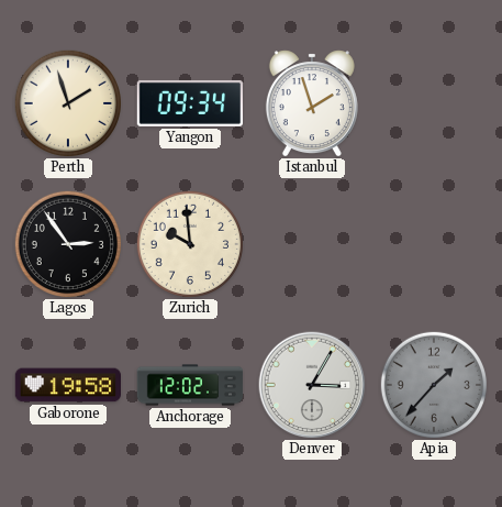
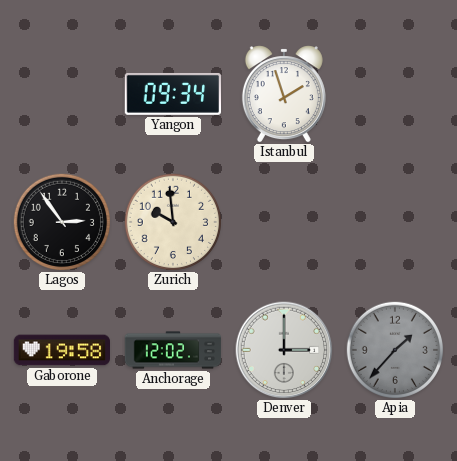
Perth: 1:57 -> none (67, 102)
Denver: 3:05 -> 3:00 (284, 350)
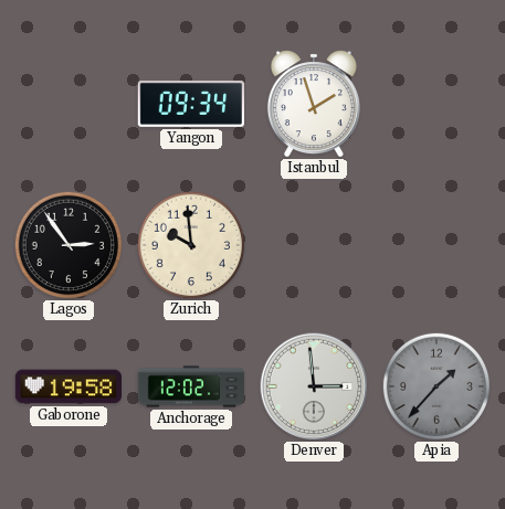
Denver: 3:00 -> 2:59 (314, 386)
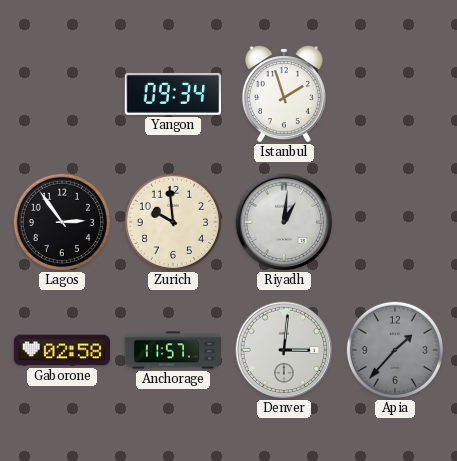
Riyadh: none -> 1:01 (284, 222)
Gaborone: 19:58 -> 02:58 (61, 350)
Anchorage: 12:02 -> 11:57 (173, 350)
Denver: 2:59 -> 3:01 (284, 350)
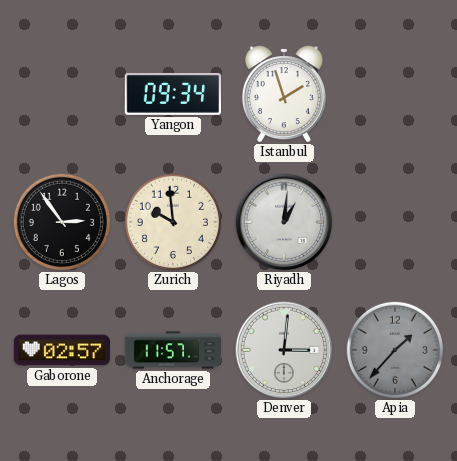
Gaborone: 02:58 -> 02:57 (61, 350)
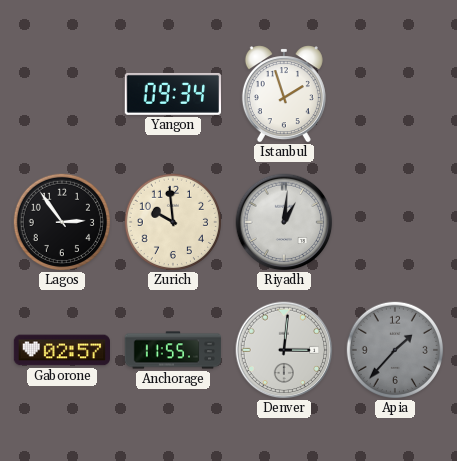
Anchorage: 11:57 -> 11:55 (173, 350)
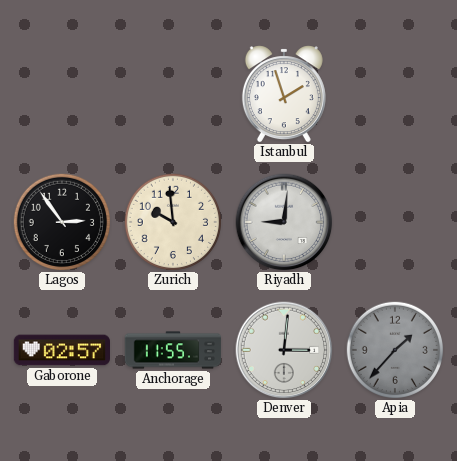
Yangon: 09:34 -> none (172, 94)
Riyadh: 1:01 -> 9:01 (284, 222)
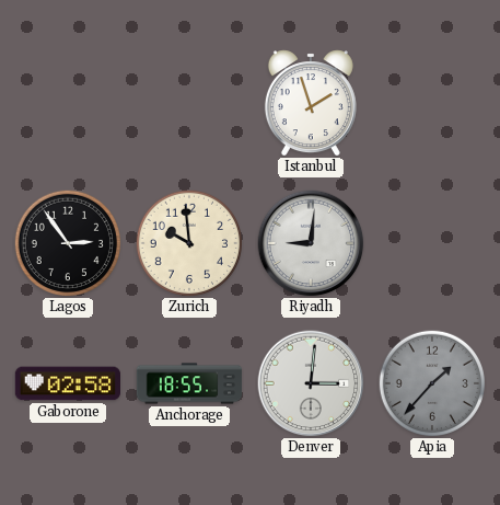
Gaborone: 02:57 -> 02:58 (67, 383)
Anchorage: 11:55 -> 18:55 (189, 383)
